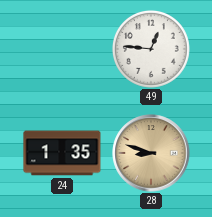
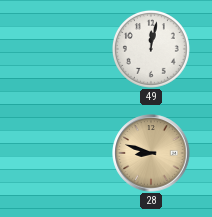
49: 12:46 -> 12:02 (151, 49)
24: 1:35 -> none (62, 153)
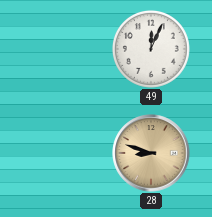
49: 12:02 -> 12:04 (151, 49)
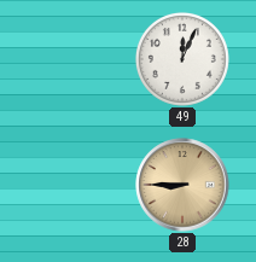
28: 8:48 -> 8:45 (182, 185)
